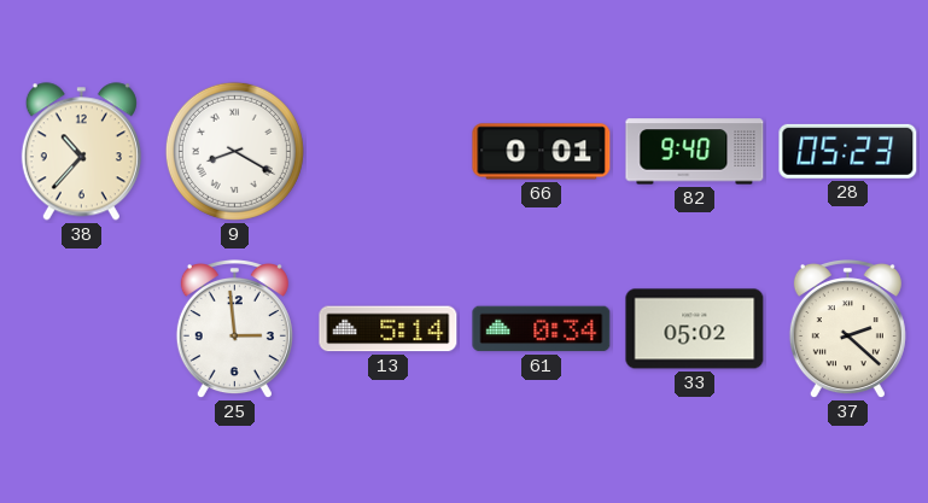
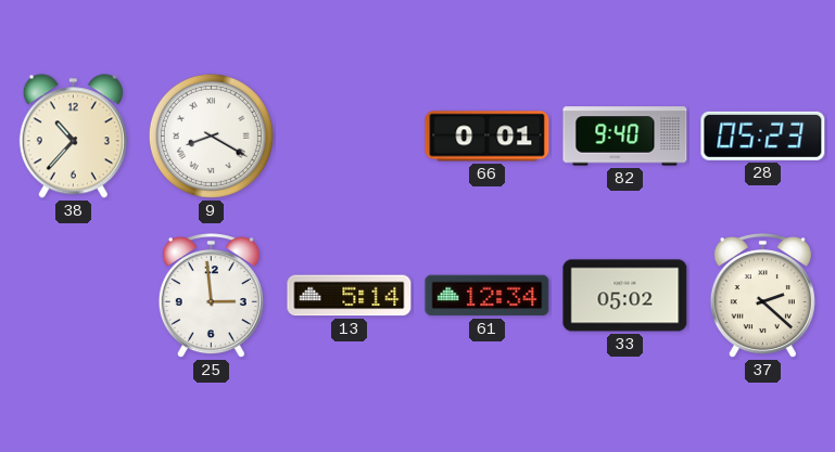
61: 0:34 -> 12:34 (488, 296)
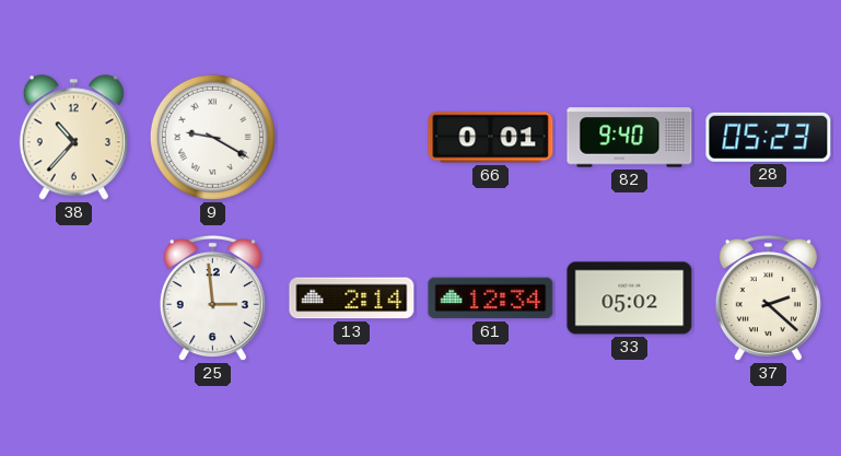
9: 8:20 -> 9:20 (212, 137)
13: 5:14 -> 2:14 (352, 299)
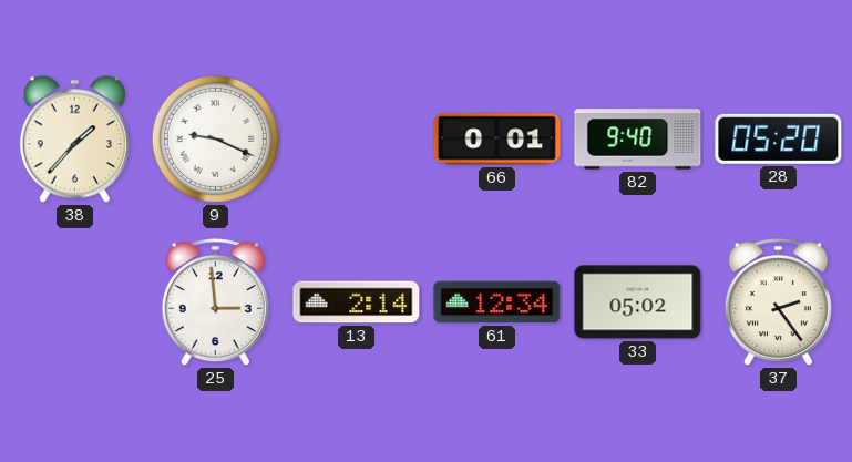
38: 10:37 -> 1:37 (74, 140)
9: 9:20 -> 9:19 (215, 138)
28: 05:23 -> 05:20 (779, 138)
37: 2:22 -> 2:24 (778, 304)
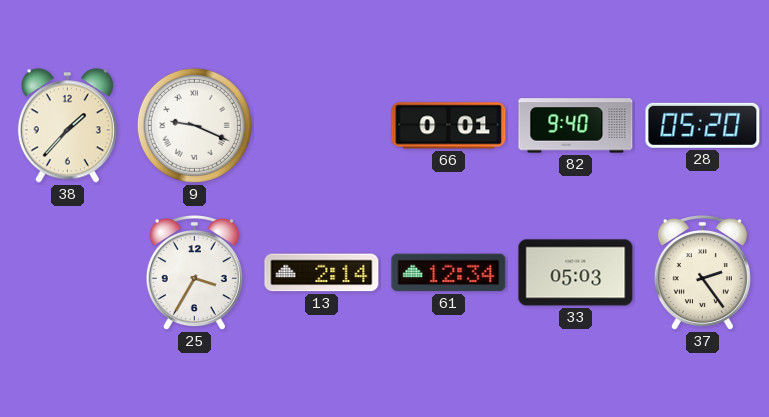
25: 2:59 -> 3:35 (194, 274)
33: 05:02 -> 05:03 (576, 273)
